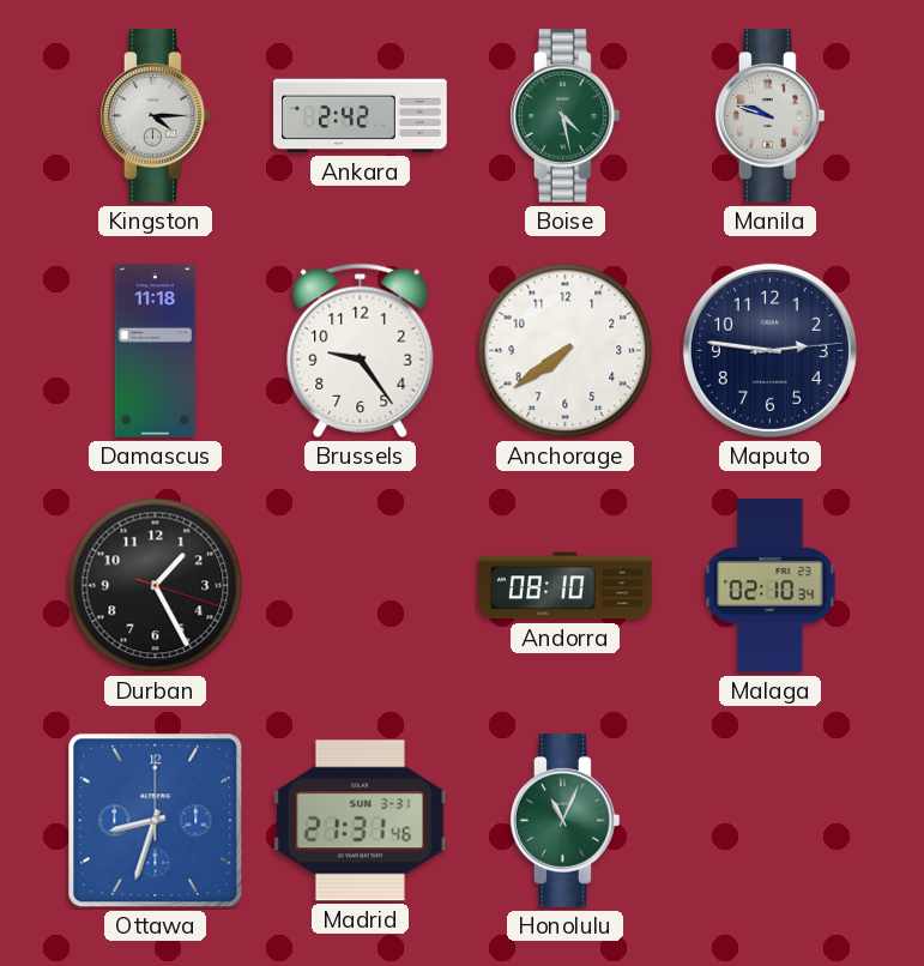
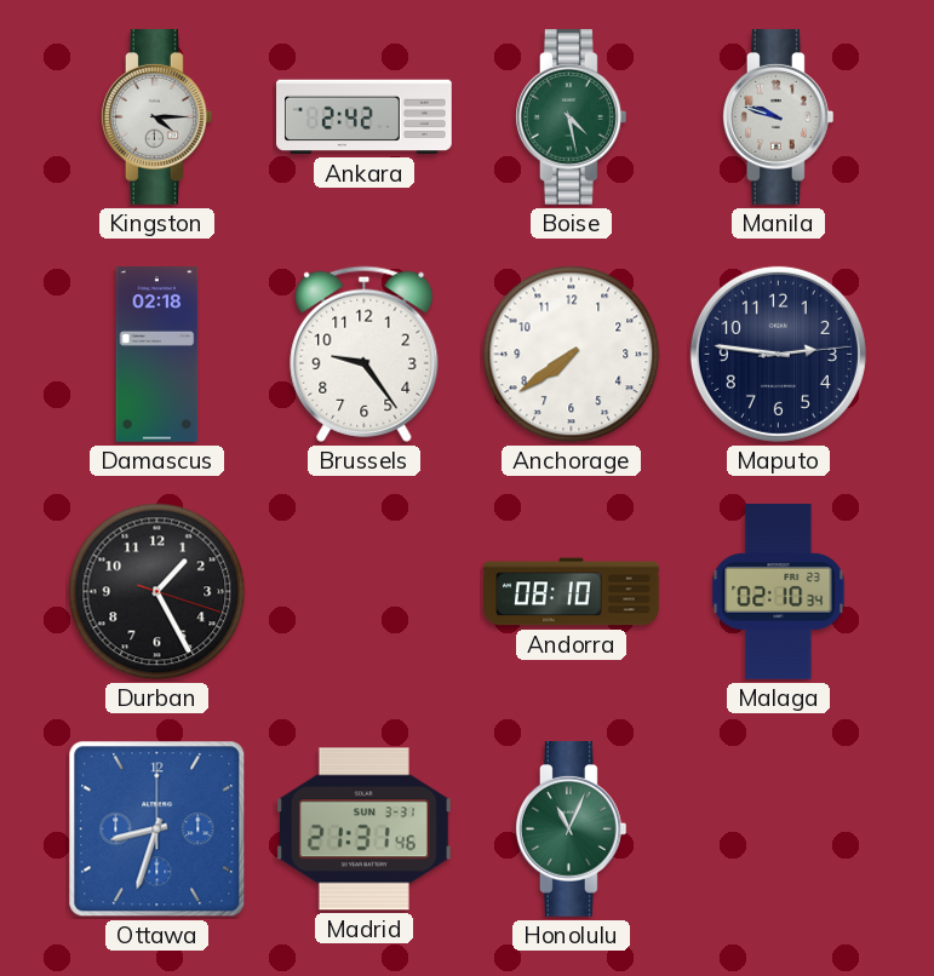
Damascus: 11:18 -> 02:18 (157, 355)
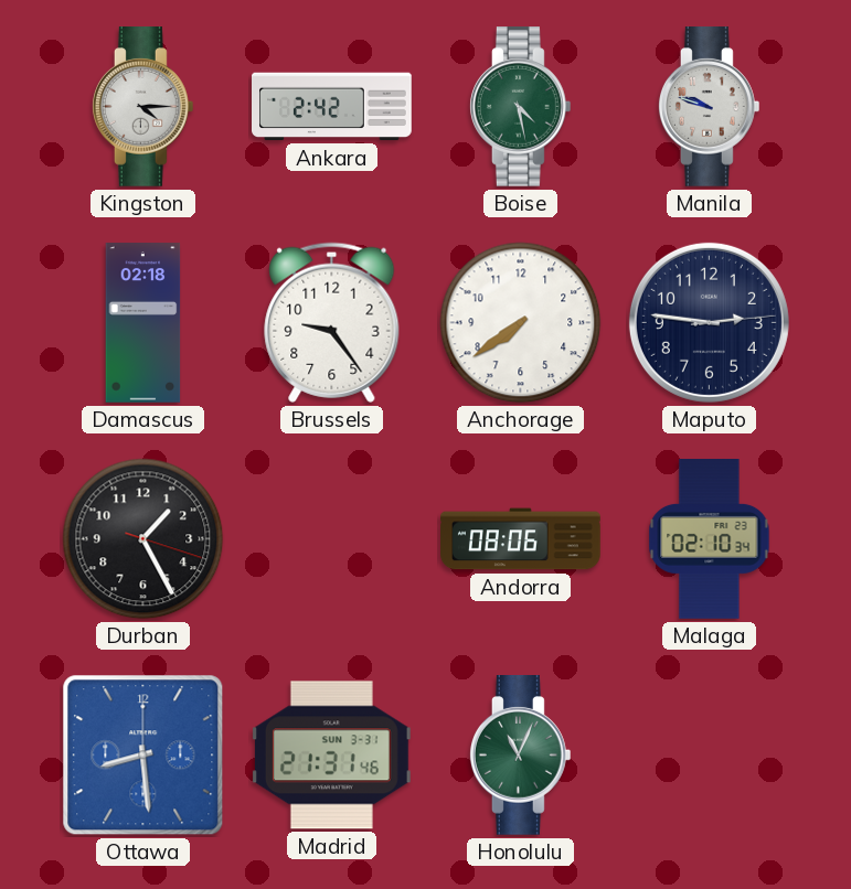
Andorra: 08:10 -> 08:06 (521, 539)
Ottawa: 8:33 -> 8:29 (143, 756)
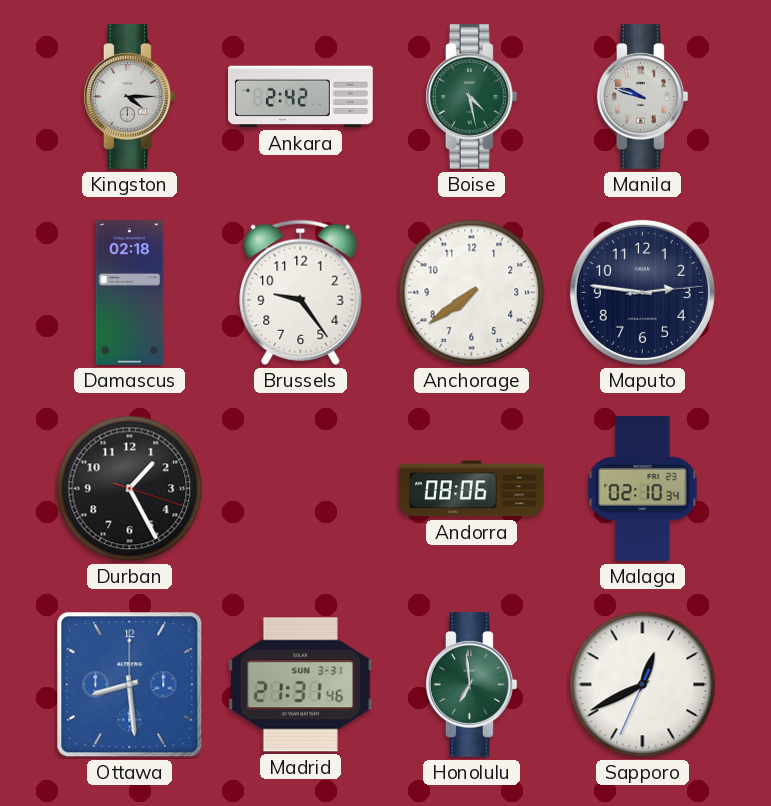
Honolulu: 11:04 -> 6:59 (471, 685)
Sapporo: none -> 12:40 (643, 685)
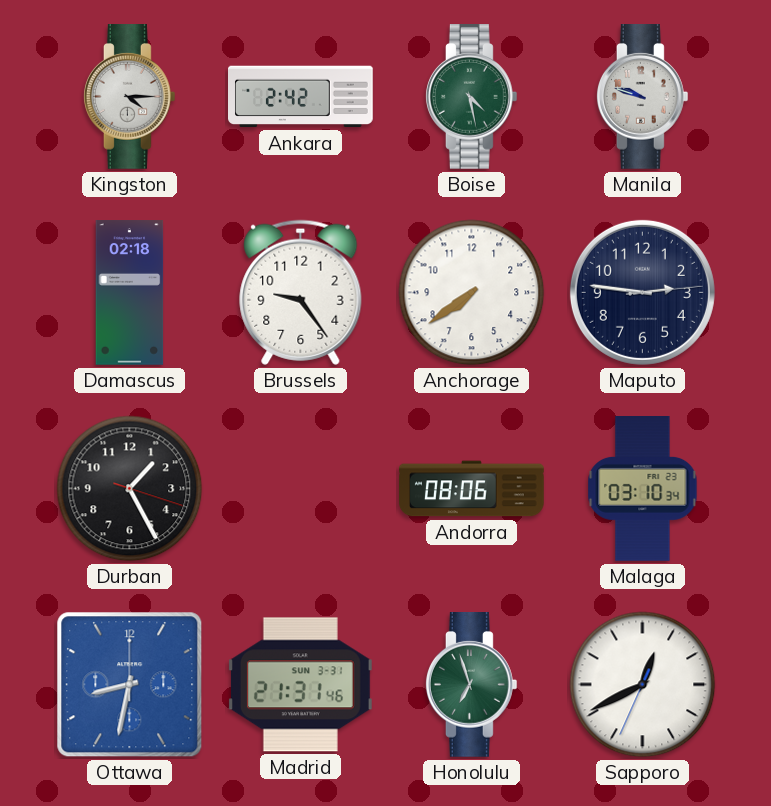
Malaga: 02:10 -> 03:10 (643, 489)
Ottawa: 8:29 -> 8:32 (130, 685)
Honolulu: 6:59 -> 6:57 (471, 685)
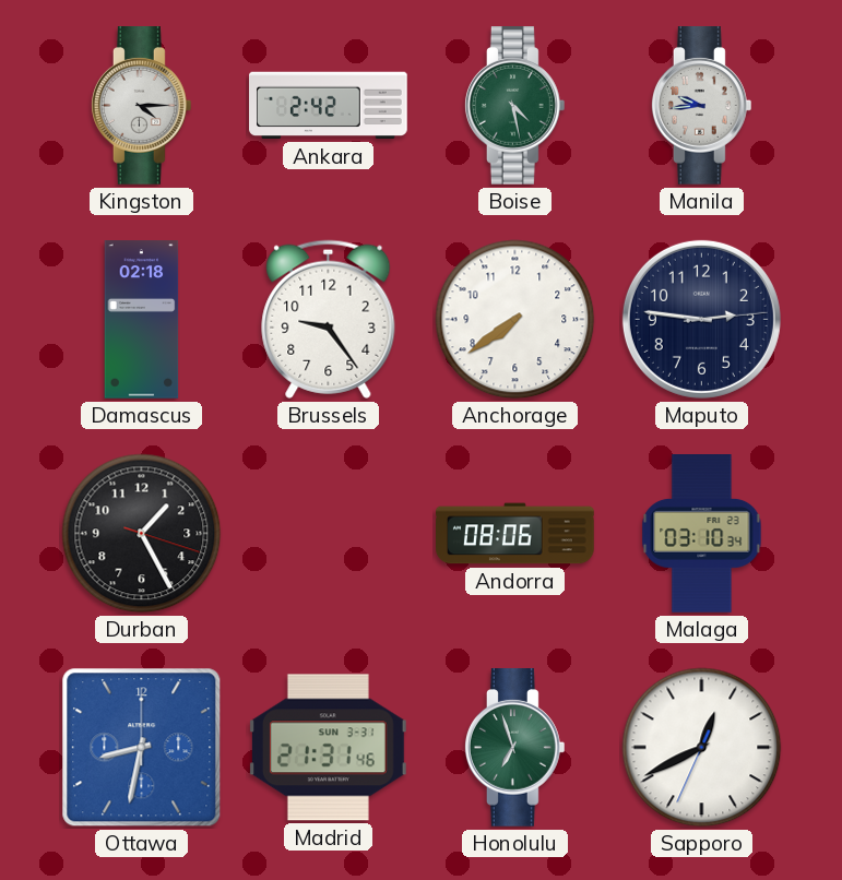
Manila: 9:48 -> 9:44 (701, 106)
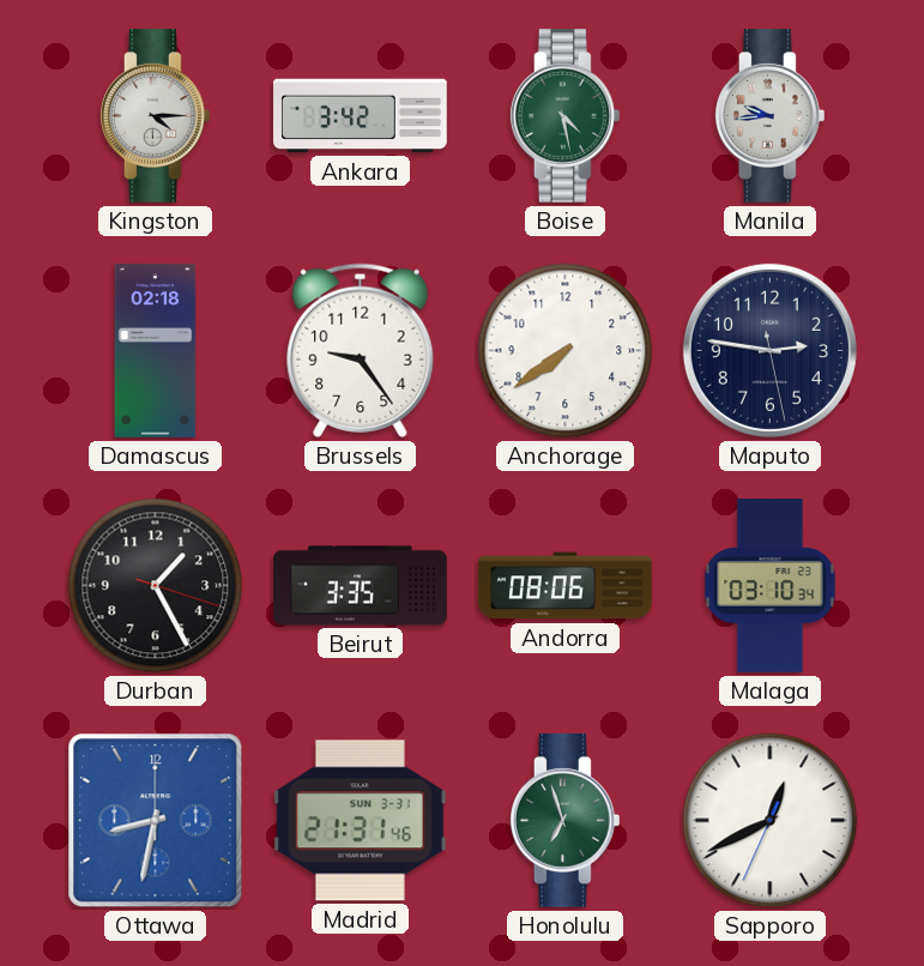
Ankara: 2:42 -> 3:42 (361, 116)
Maputo: 2:46:14 -> 2:46:28 (769, 350)
Beirut: none -> 3:35 (361, 586)
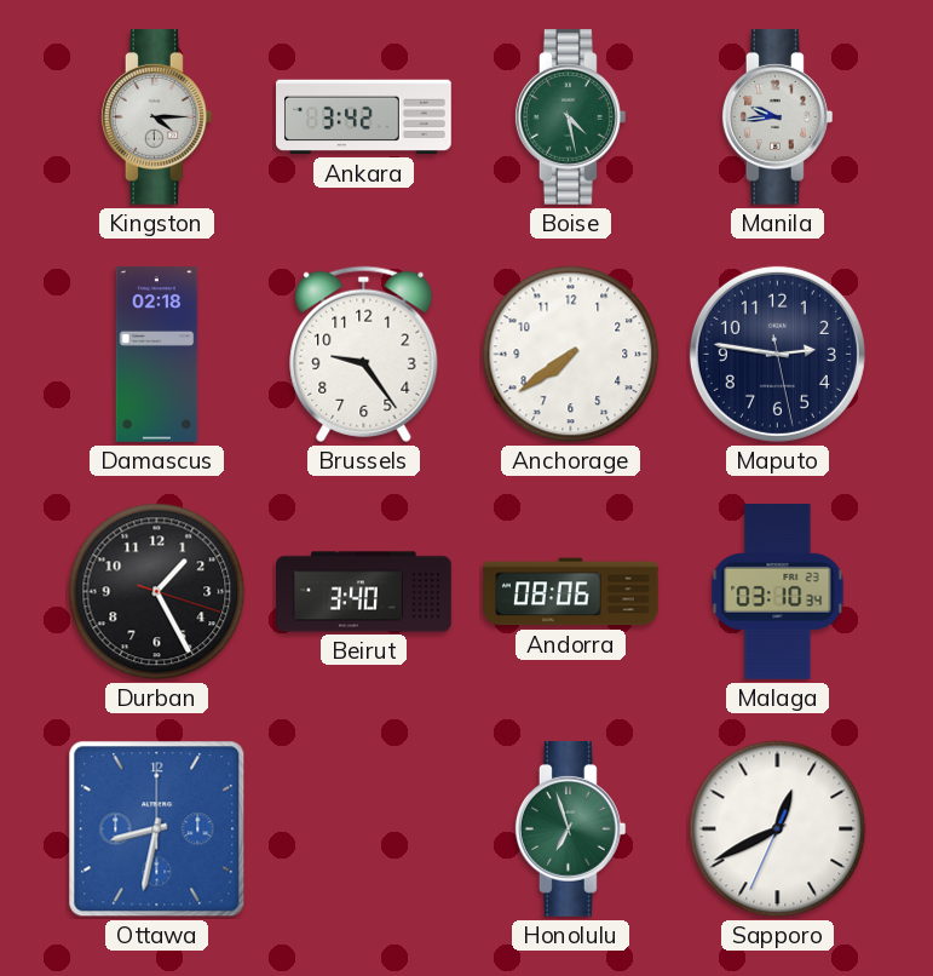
Beirut: 3:35 -> 3:40 (364, 592)
Madrid: 21:31 -> none (360, 821)
